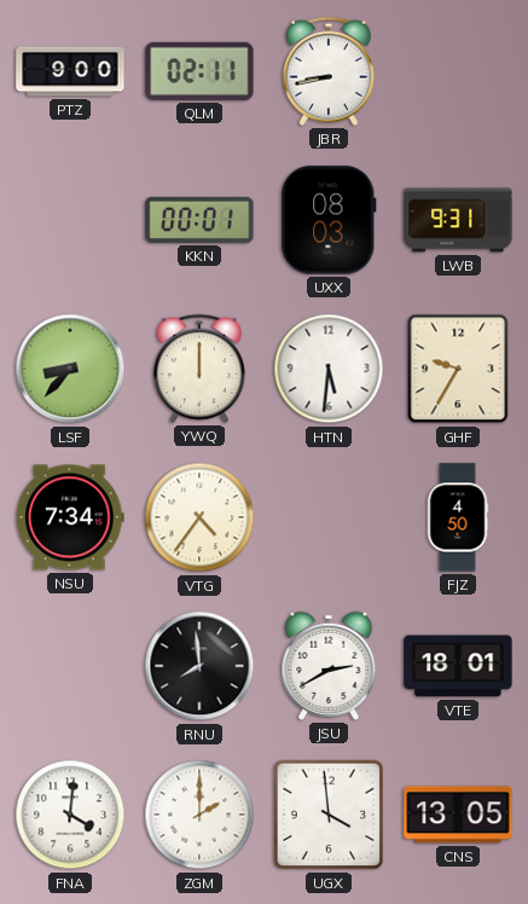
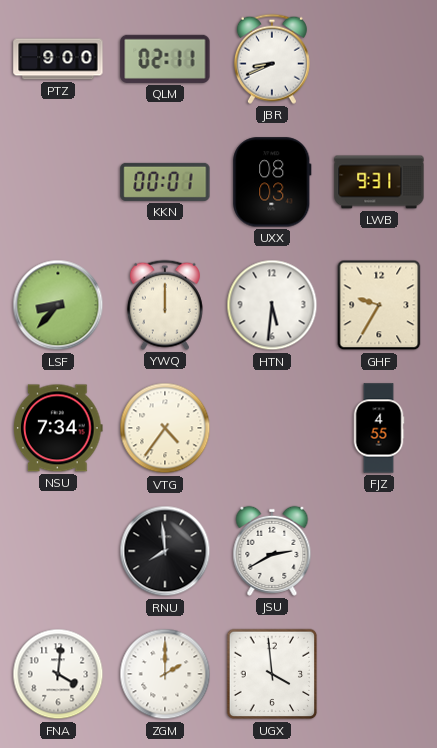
JBR: 8:43 -> 8:41 (272, 59)
FJZ: 4:50 -> 4:55 (379, 428)
VTE: 18:01 -> none (458, 666)
CNS: 13:05 -> none (458, 815)
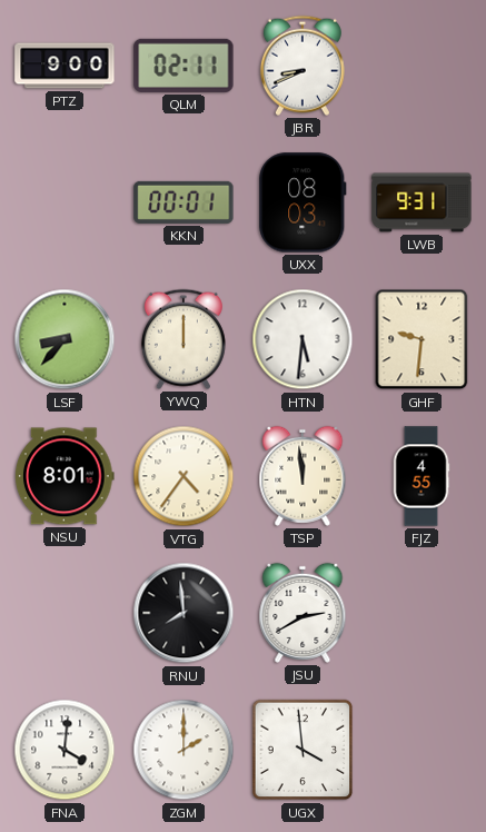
GHF: 9:35 -> 9:31 (421, 339)
NSU: 7:34 -> 8:01 (66, 476)
TSP: none -> 11:59 (302, 476)
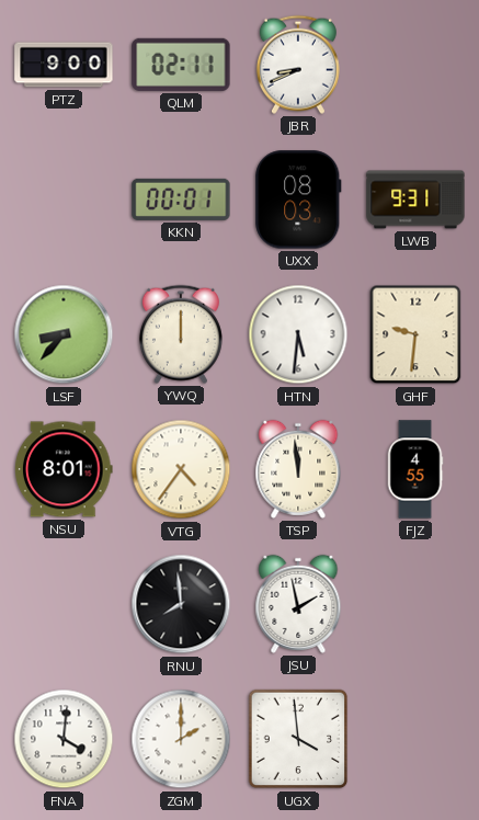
JSU: 2:40 -> 1:58 (298, 604)
